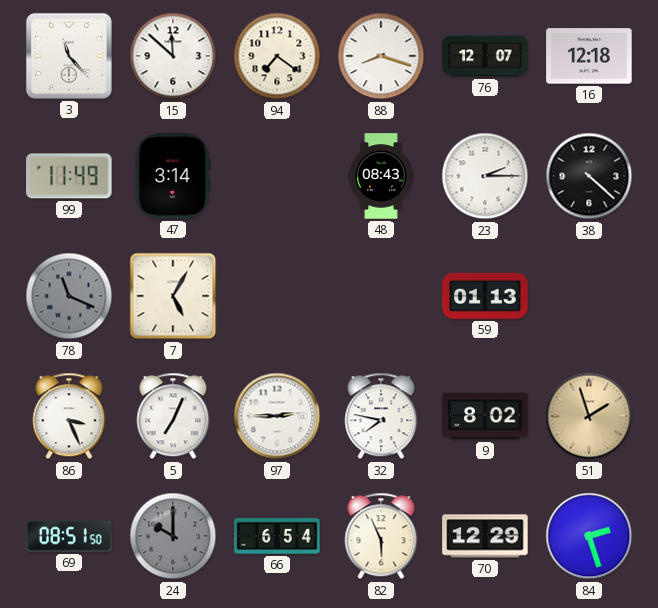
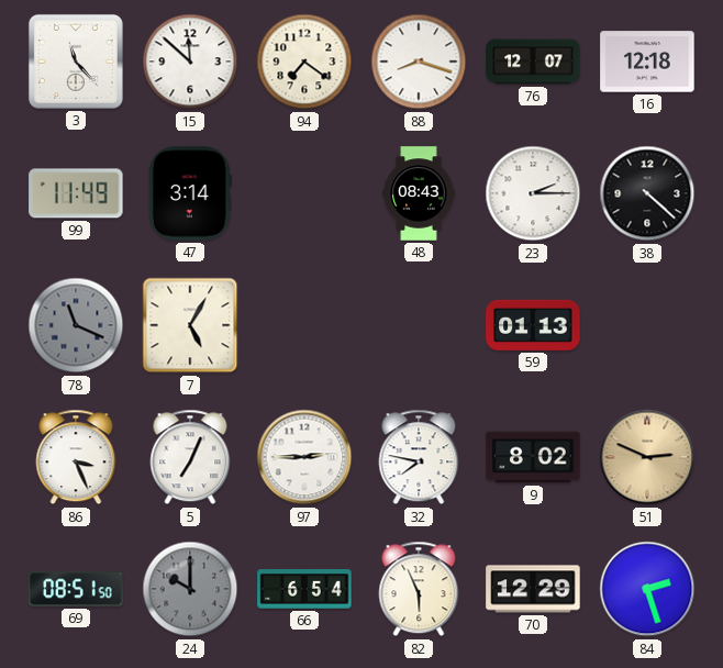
51: 1:57 -> 2:49 (647, 457)
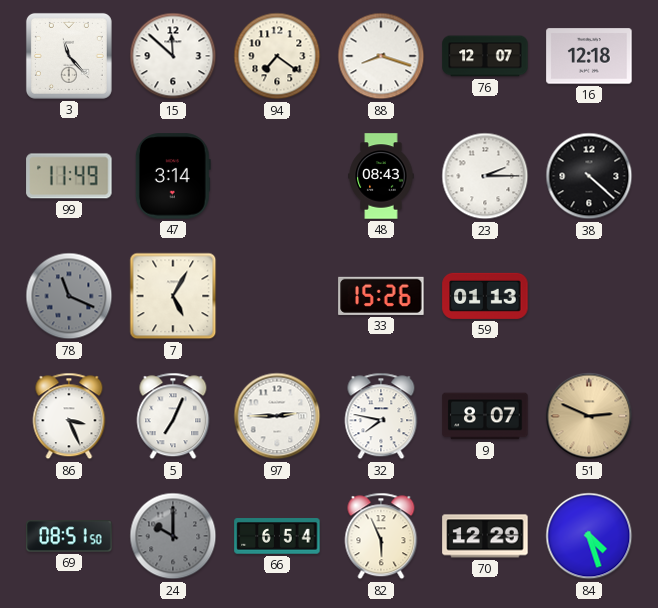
33: none -> 15:26 (381, 296)
9: 8:02 -> 8:07 (485, 416)
84: 2:27 -> 4:27 (589, 536)
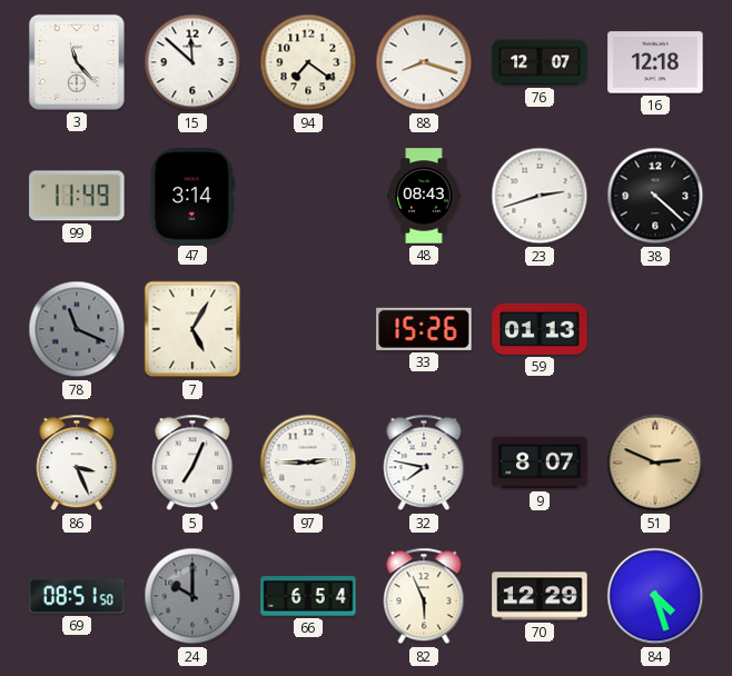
23: 2:15 -> 2:42 (540, 196)
